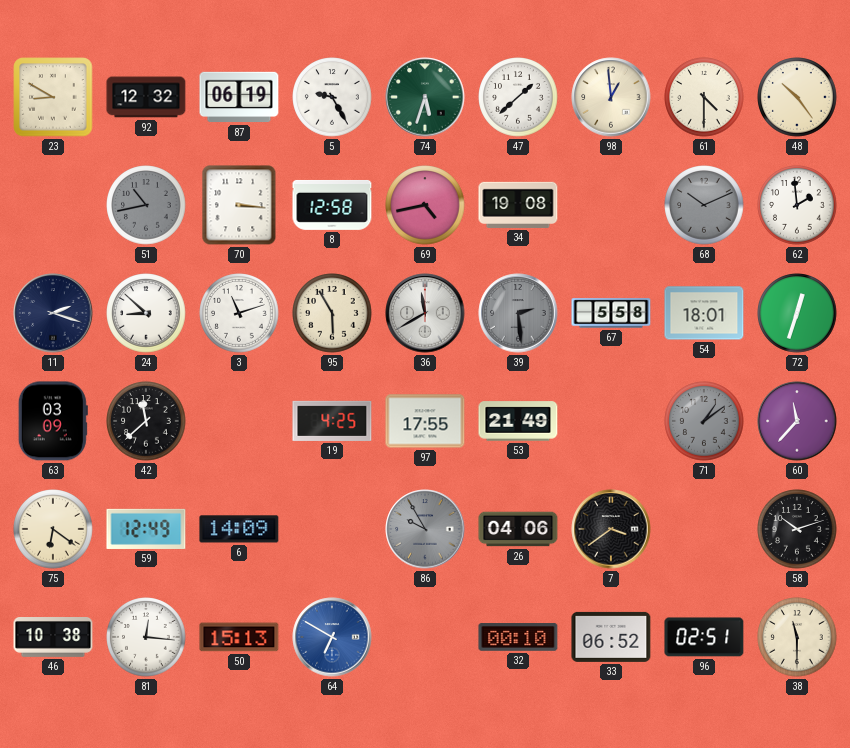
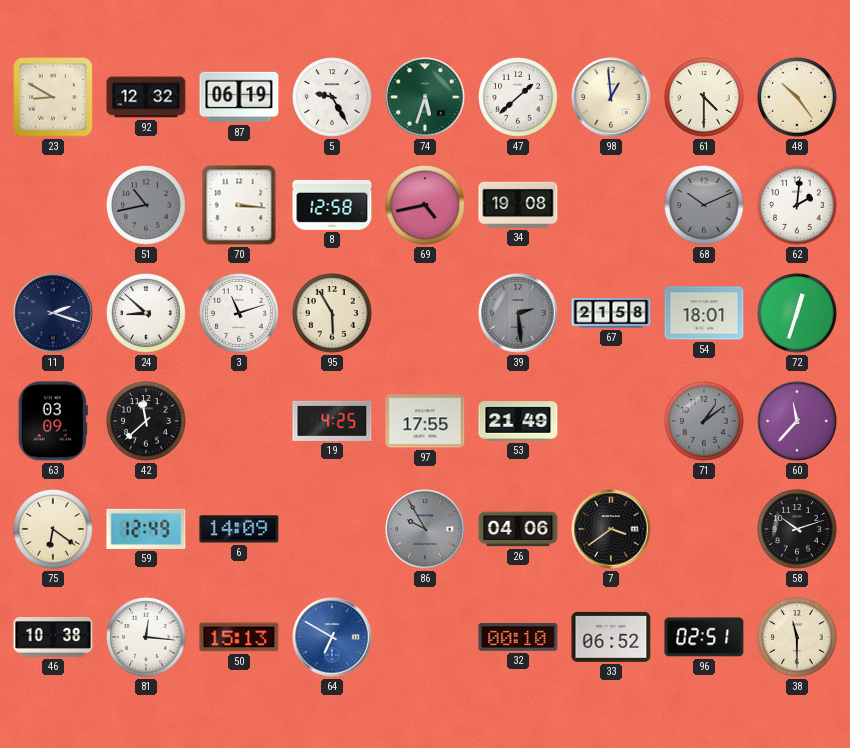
62: 1:59 -> 2:01 (797, 205)
36: 11:40 -> none (425, 313)
67: 5:58 -> 21:58 (611, 313)
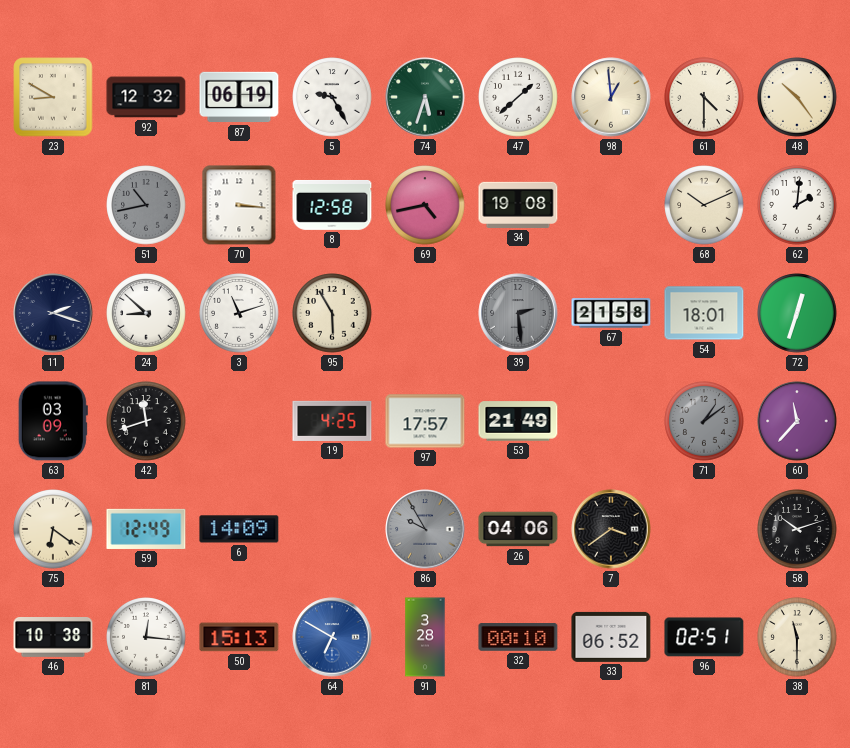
68 dial: grey -> cream (704, 205)
42: 11:38 -> 11:42 (146, 421)
97: 17:55 -> 17:57 (425, 421)
91: none -> 3:28 (425, 637)
